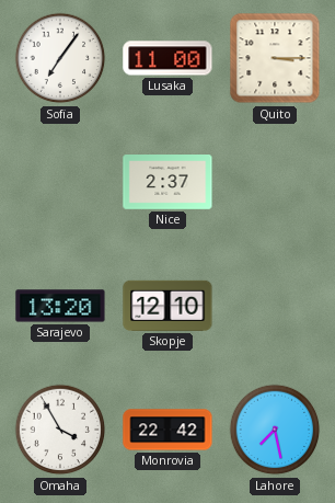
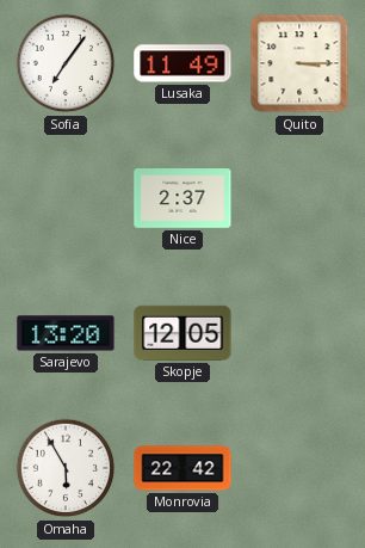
Lusaka: 11:00 -> 11:49 (182, 63)
Skopje: 12:10 -> 12:05 (182, 333)
Omaha: 3:55 -> 5:55 (66, 468)
Lahore: 7:28 -> none (275, 430)
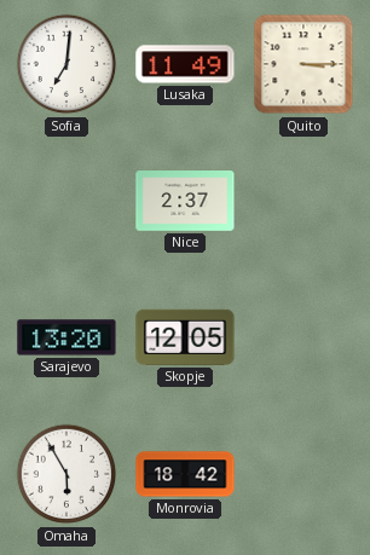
Sofia: 7:06 -> 7:01 (67, 64)
Monrovia: 22:42 -> 18:42 (185, 474)
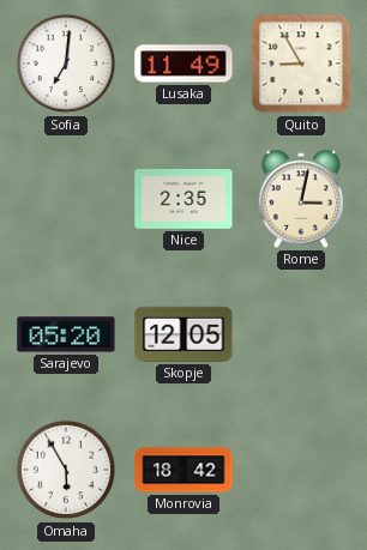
Quito: 3:15 -> 8:55 (301, 64)
Nice: 2:37 -> 2:35 (183, 200)
Rome: none -> 3:02 (301, 199)
Sarajevo: 13:20 -> 05:20 (66, 334)
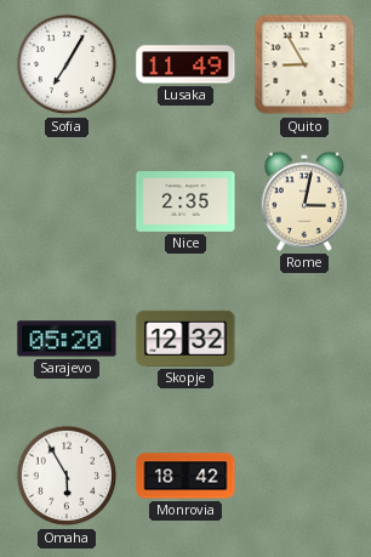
Sofia: 7:01 -> 7:05 (67, 64)
Skopje: 12:05 -> 12:32 (185, 339)
